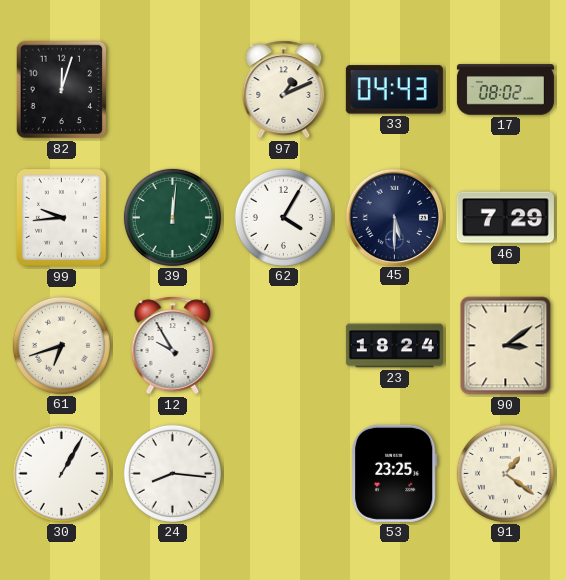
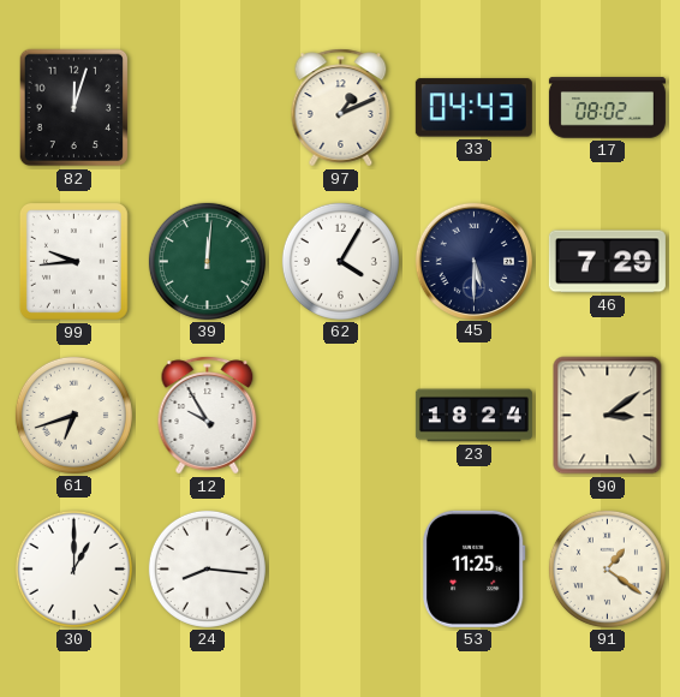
30: 1:05 -> 1:00 (73, 568)
53: 23:25 -> 11:25 (473, 568)
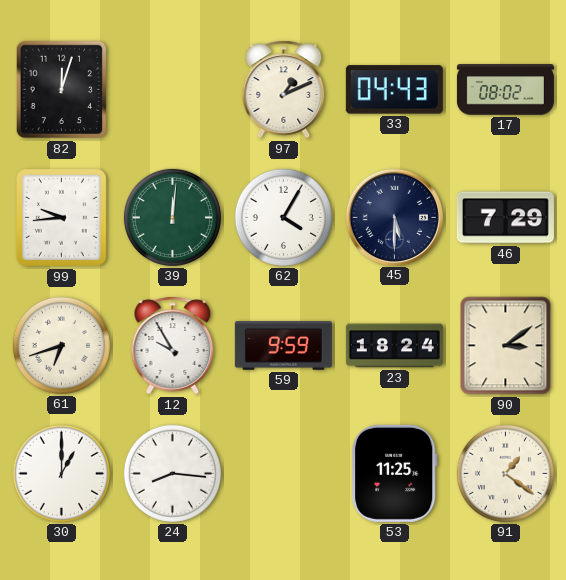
59: none -> 9:59 (283, 346)
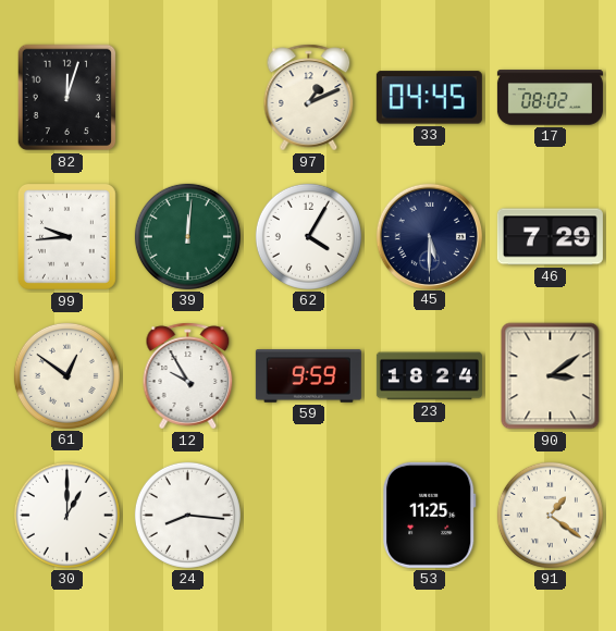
33: 04:43 -> 04:45 (429, 98)
61: 6:42 -> 12:51 (66, 375)
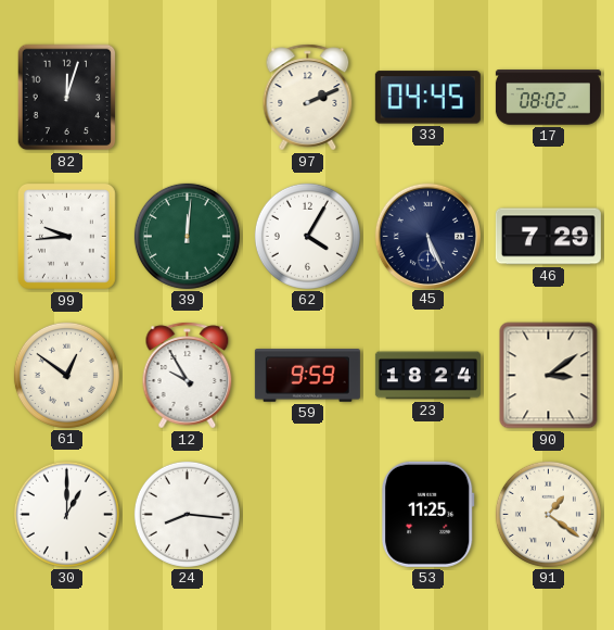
97: 1:11 -> 2:11 (308, 98)
45: 5:30 -> 5:26 (427, 236)
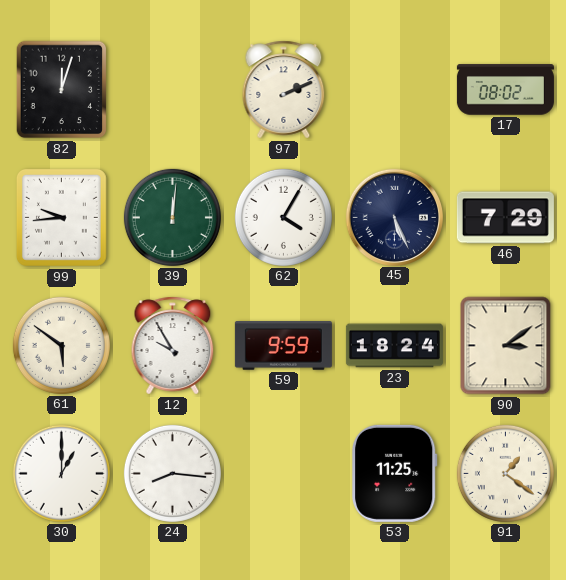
33: 04:45 -> none (427, 98)
61: 12:51 -> 5:51 (61, 345)
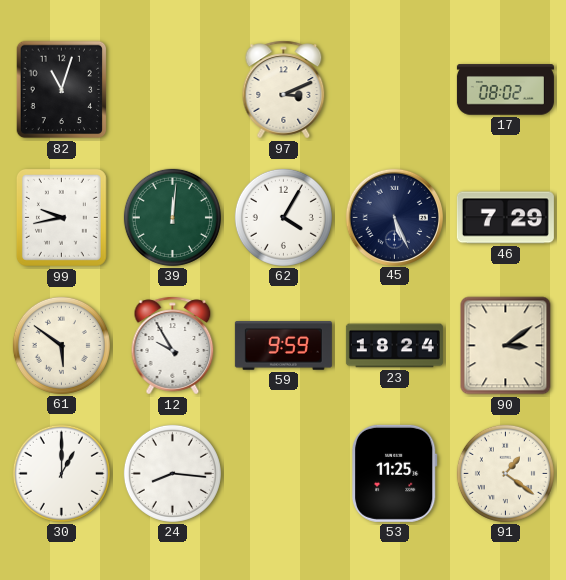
82: 12:03 -> 11:03 (62, 90)
97: 2:11 -> 3:11 (284, 90)
99: 9:44 -> 9:43 (61, 217)
